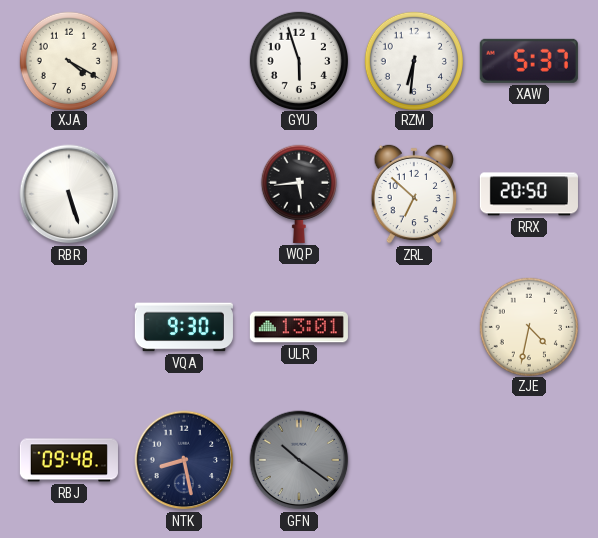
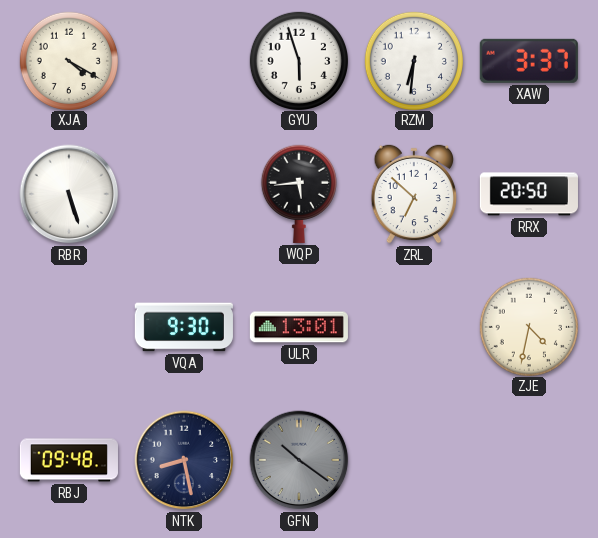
XAW: 5:37 -> 3:37 (529, 61)
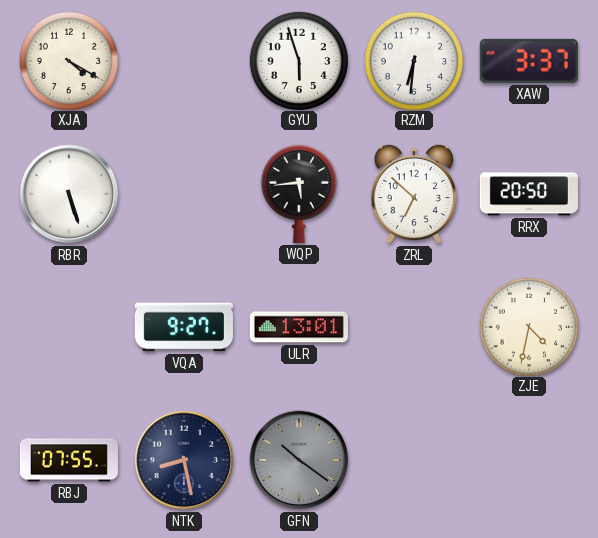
VQA: 9:30 -> 9:27 (184, 327)
RBJ: 09:48 -> 07:55 (69, 460)
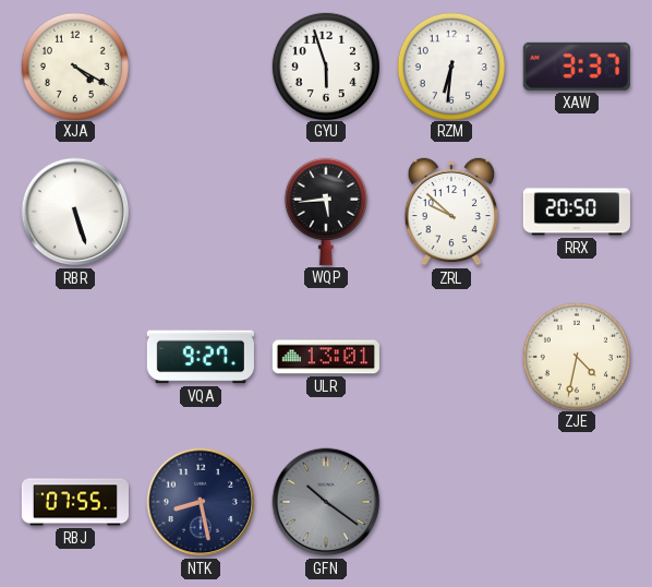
ZRL: 6:52 -> 9:52 (451, 212)
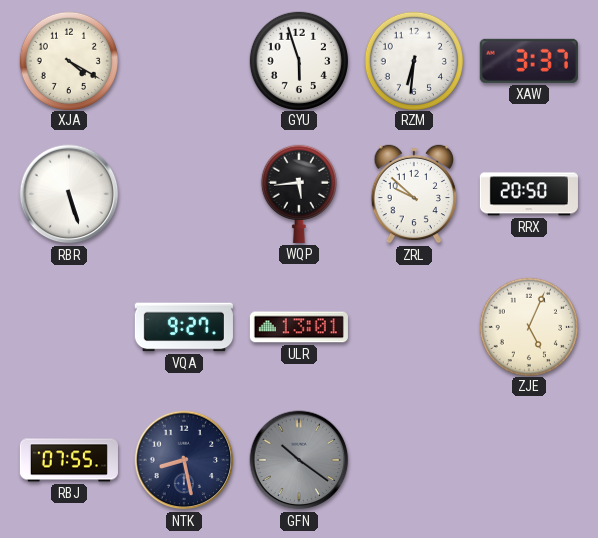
ZJE: 4:32 -> 5:04 (528, 326)
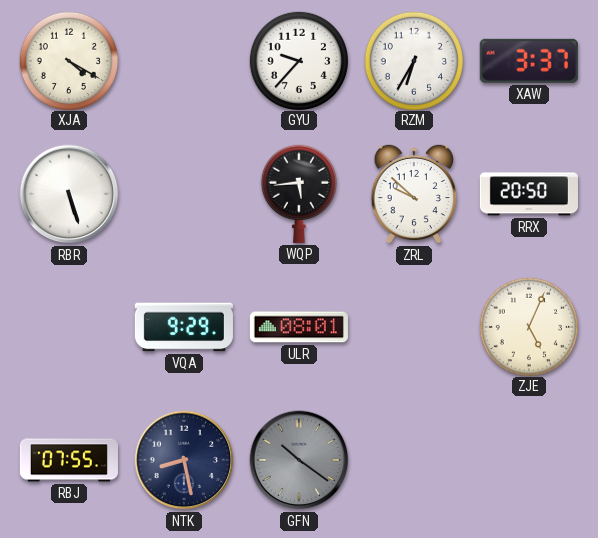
GYU: 5:57 -> 9:37 (298, 60)
RZM: 6:31 -> 6:35 (413, 60)
VQA: 9:27 -> 9:29 (184, 327)
ULR: 13:01 -> 08:01 (299, 327)
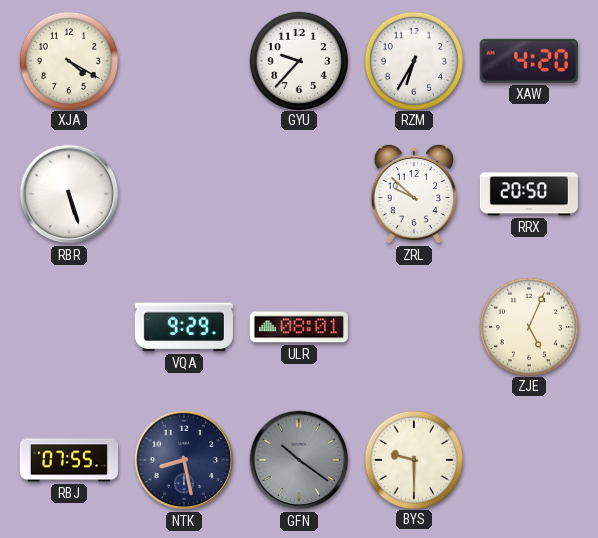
XAW: 3:37 -> 4:20 (529, 61)
WQP: 5:44 -> none (299, 194)
BYS: none -> 9:30 (413, 459)
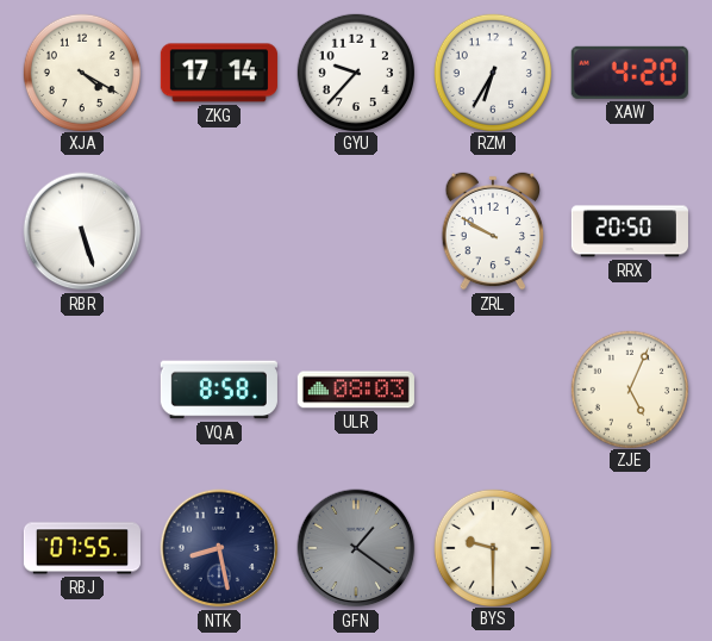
ZKG: none -> 17:14 (219, 73)
ZRL: 9:52 -> 9:50 (493, 231)
VQA: 9:29 -> 8:58 (219, 390)
ULR: 08:01 -> 08:03 (356, 390)
GFN: 10:21 -> 1:21 (356, 548)
